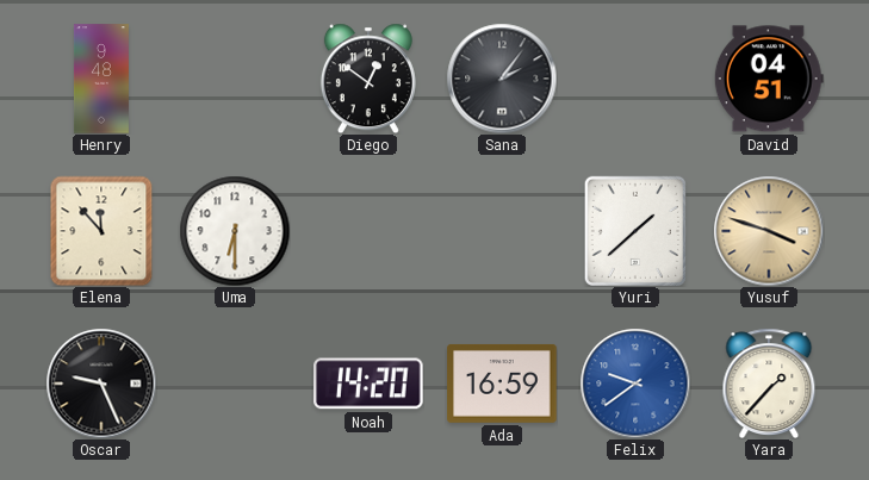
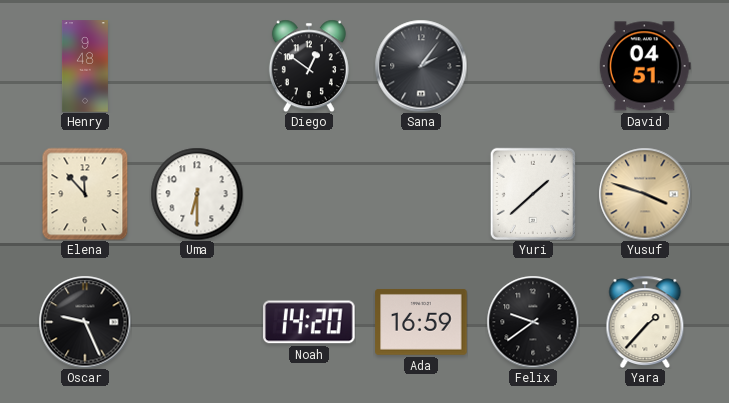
Felix dial: blue -> black (533, 322)
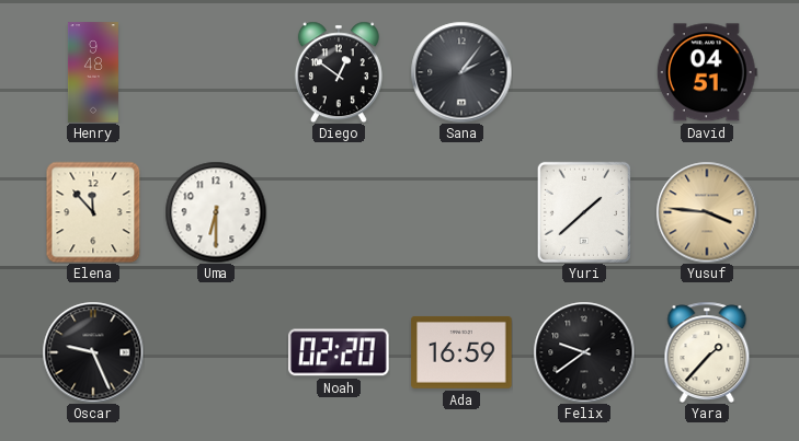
Yusuf: 3:48 -> 3:46 (707, 212)
Noah: 14:20 -> 02:20 (340, 352)
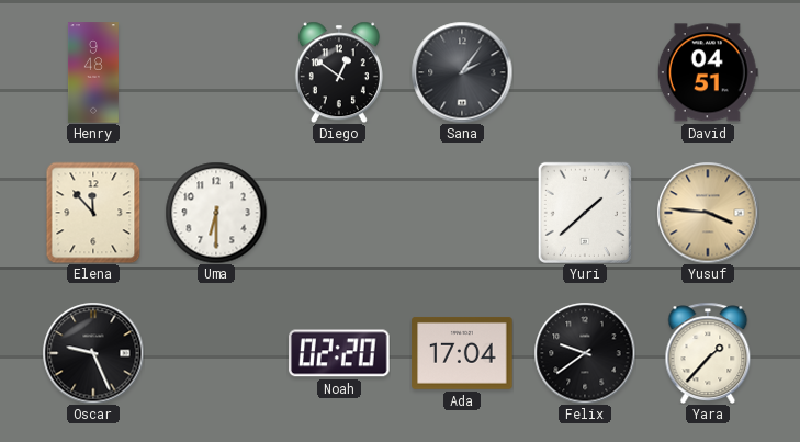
Ada: 16:59 -> 17:04 (462, 353)
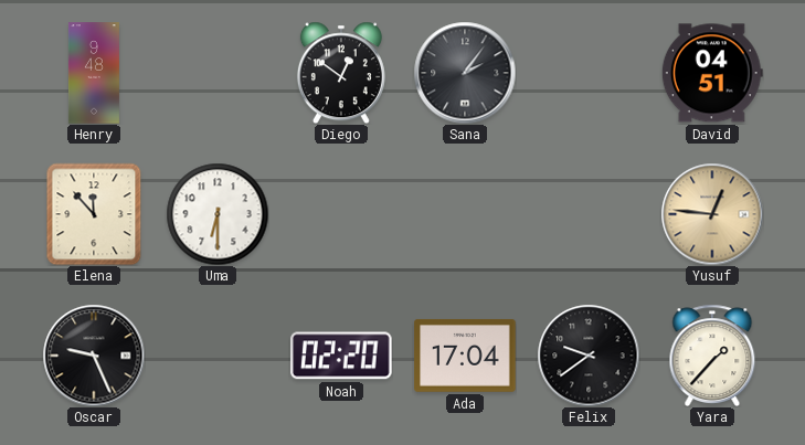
Yuri: 1:38 -> none (585, 213)
Yusuf: 3:46 -> 12:46 (712, 214)
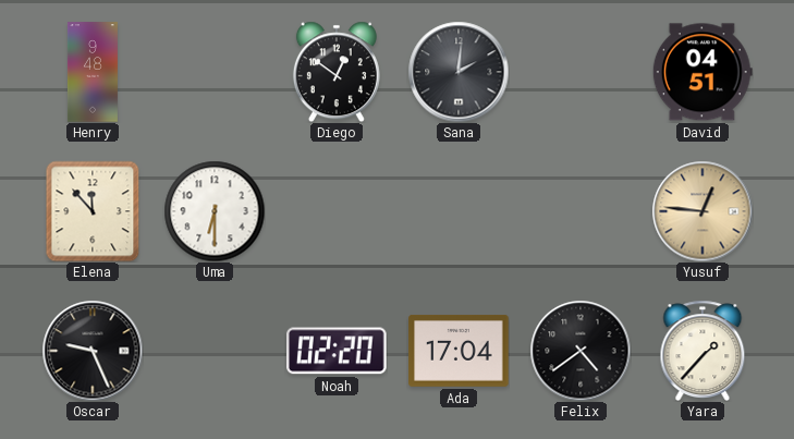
Sana: 2:06 -> 2:01 (459, 72)
Felix: 9:39 -> 4:39 (581, 351)
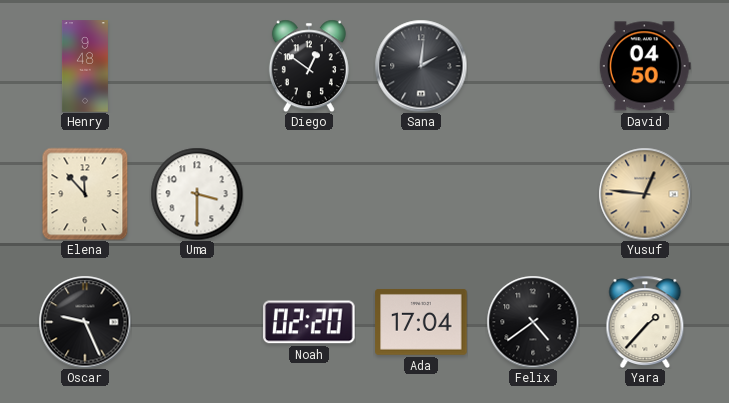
David: 04:51 -> 04:50 (645, 66)
Uma: 6:30 -> 3:30 (197, 194)
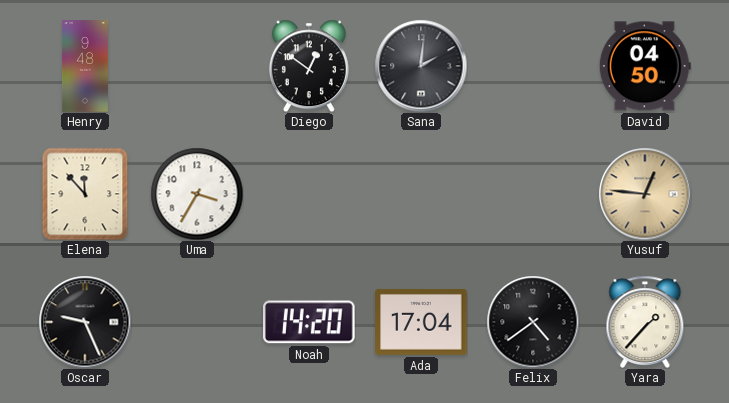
Uma: 3:30 -> 3:35 (197, 194)
Noah: 02:20 -> 14:20 (310, 322)
